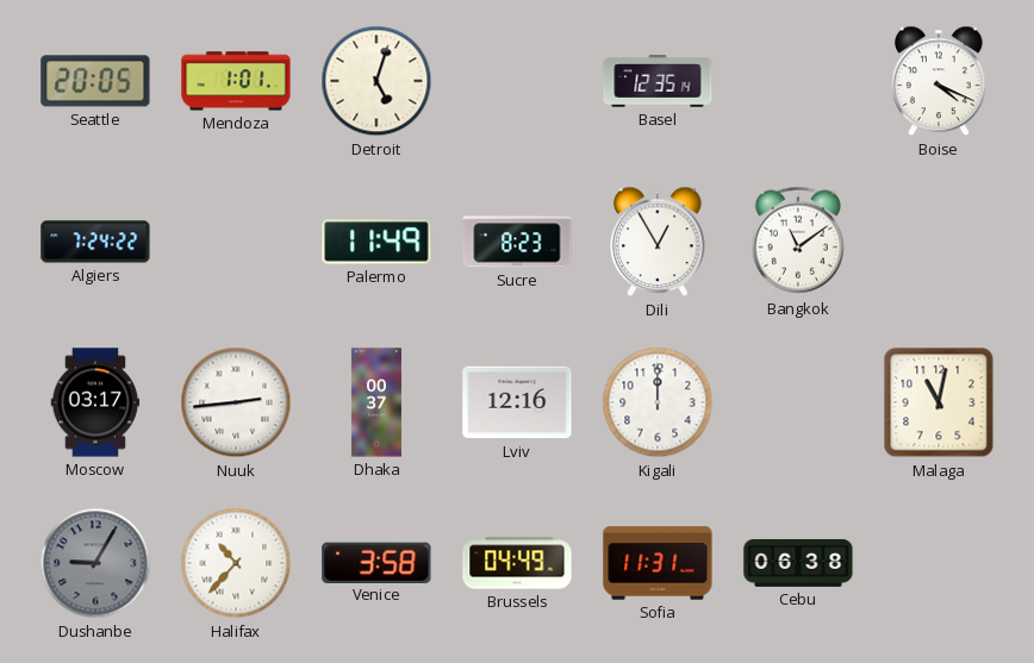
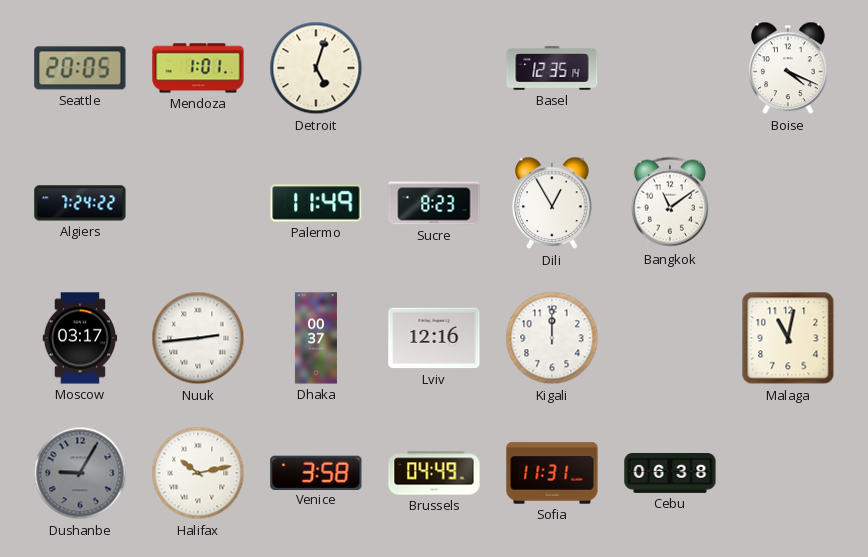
Halifax: 10:37 -> 10:13 (198, 473)
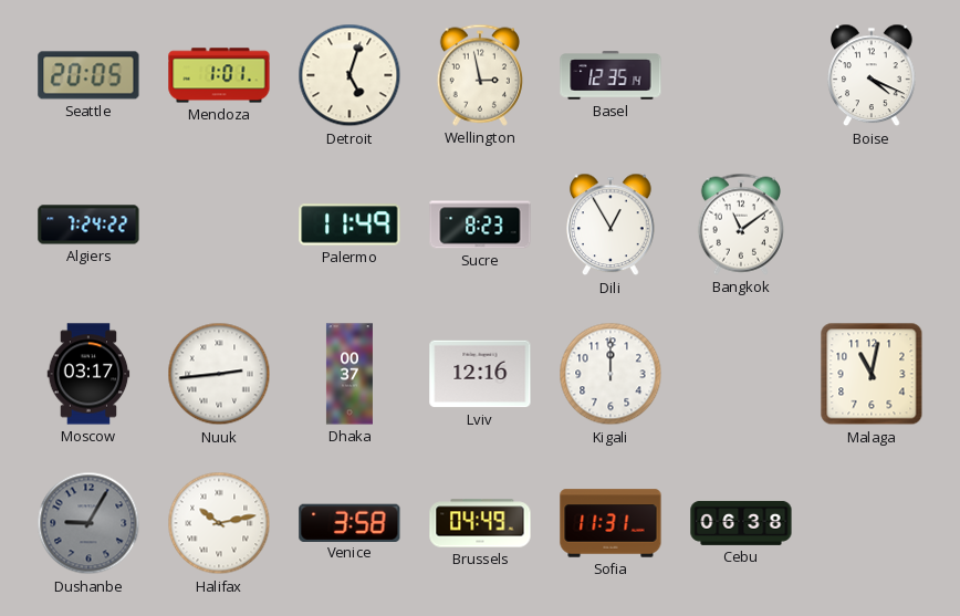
Wellington: none -> 2:58 (480, 75)
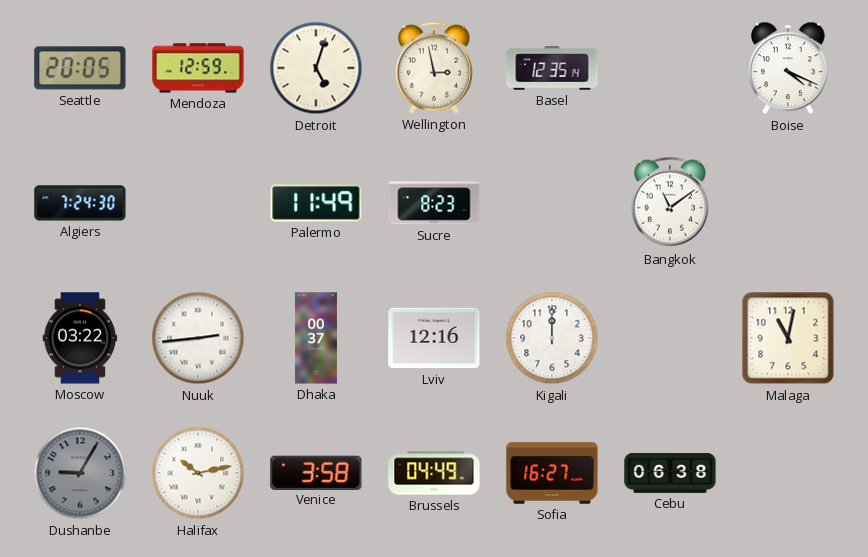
Mendoza: 1:01 -> 12:59 (198, 68)
Algiers: 7:24:22 -> 7:24:30 (80, 203)
Dili: 12:55 -> none (611, 225)
Moscow: 03:17 -> 03:22 (80, 338)
Sofia: 11:31 -> 16:27 (552, 473)
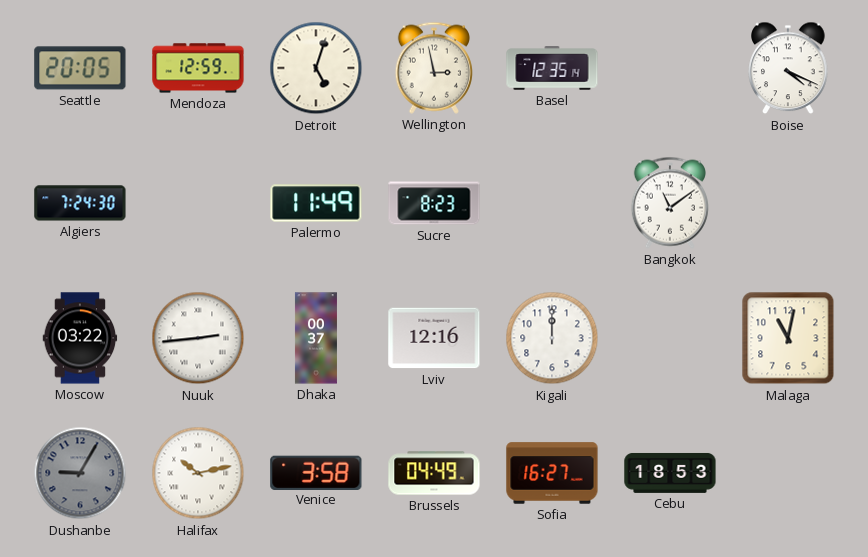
Cebu: 06:38 -> 18:53 (670, 473)
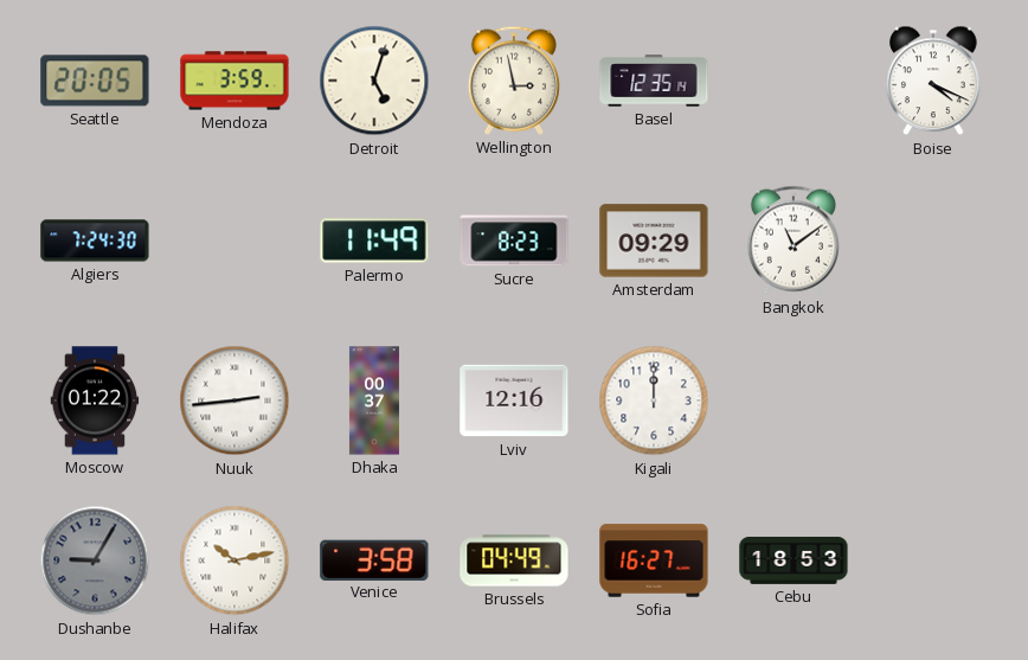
Mendoza: 12:59 -> 3:59 (234, 81)
Amsterdam: none -> 09:29 (654, 241)
Moscow: 03:22 -> 01:22 (95, 401)
Malaga: 11:02 -> none (788, 338)
